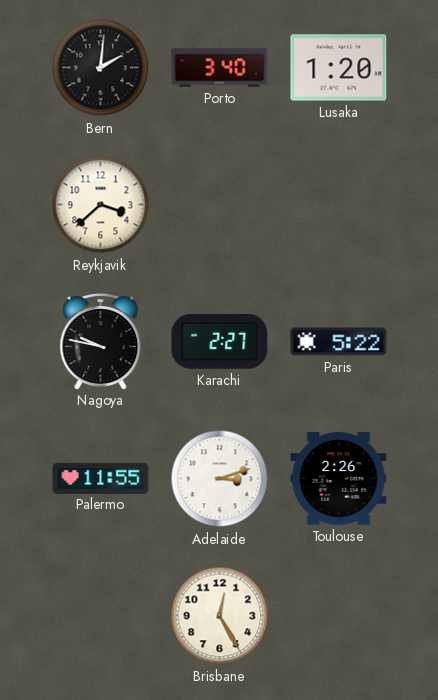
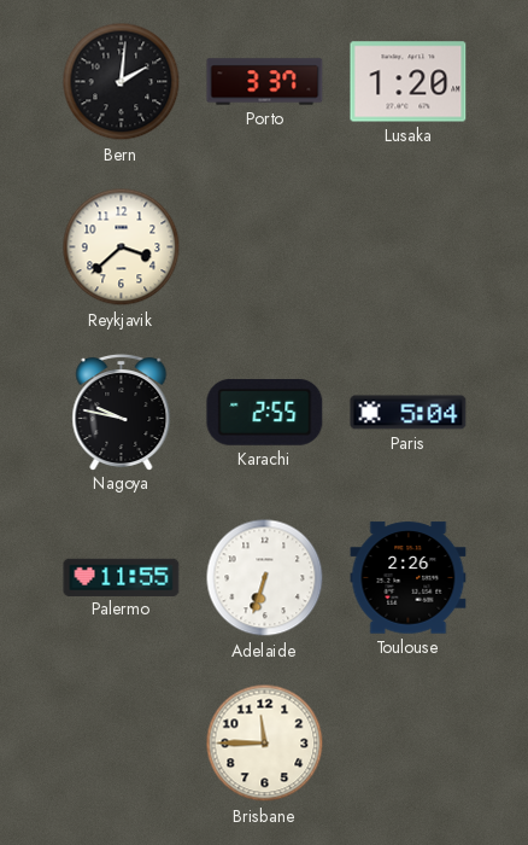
Porto: 3:40 -> 3:37 (265, 82)
Karachi: 2:27 -> 2:55 (265, 413)
Paris: 5:22 -> 5:04 (409, 413)
Adelaide: 3:12 -> 6:33 (265, 578)
Brisbane: 12:25 -> 11:45 (265, 744)
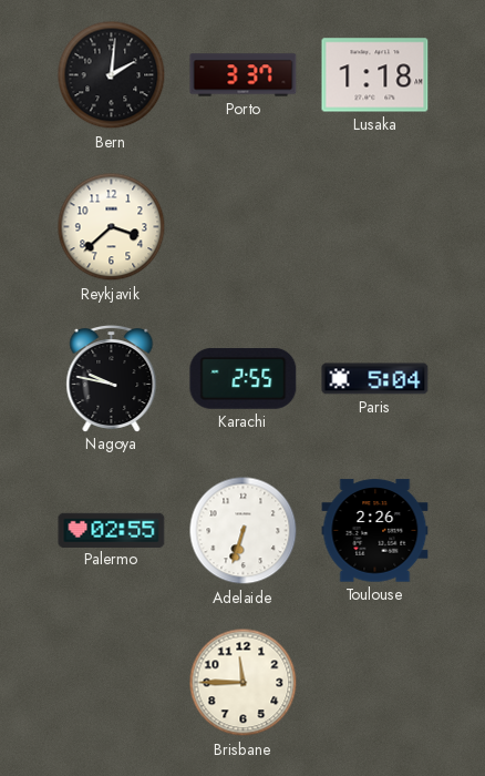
Lusaka: 1:20 -> 1:18 (375, 75)
Palermo: 11:55 -> 02:55 (112, 530)
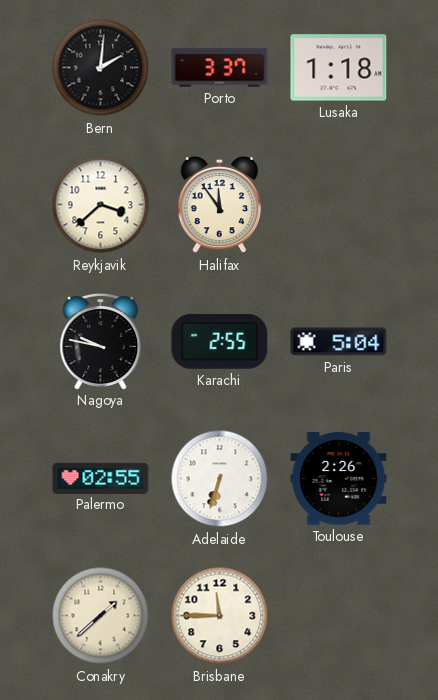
Halifax: none -> 11:54 (220, 205)
Conakry: none -> 1:38 (101, 616)
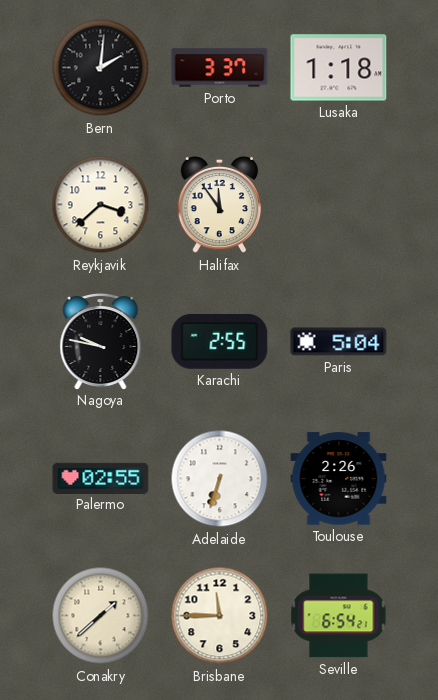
Seville: none -> 6:54 (339, 616)
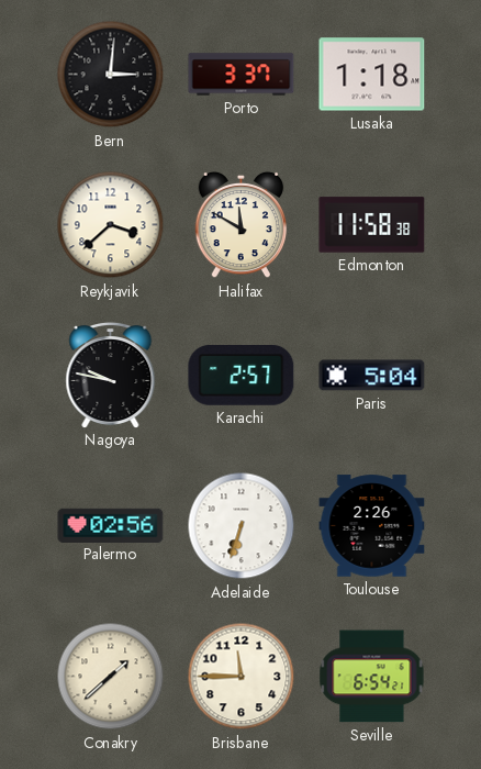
Bern: 2:01 -> 3:01 (111, 75)
Halifax: 11:54 -> 11:50 (242, 225)
Edmonton: none -> 11:58 (372, 225)
Karachi: 2:55 -> 2:57 (242, 376)
Palermo: 02:55 -> 02:56 (111, 525)
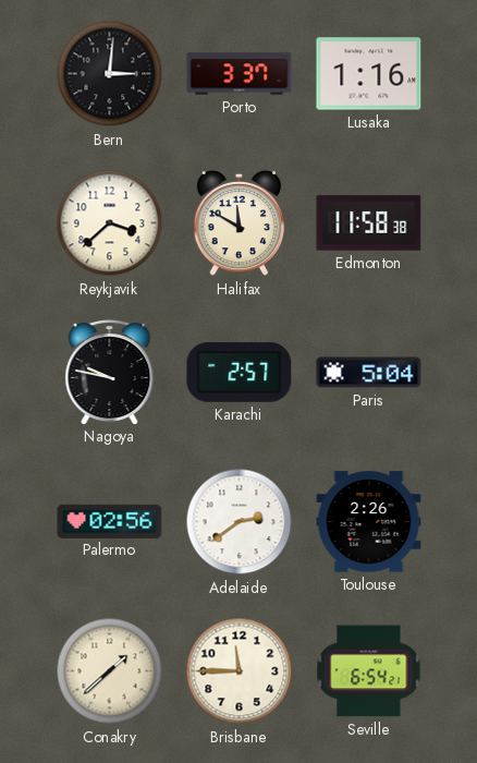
Lusaka: 1:18 -> 1:16 (369, 74)
Adelaide: 6:33 -> 2:39 (240, 522)
